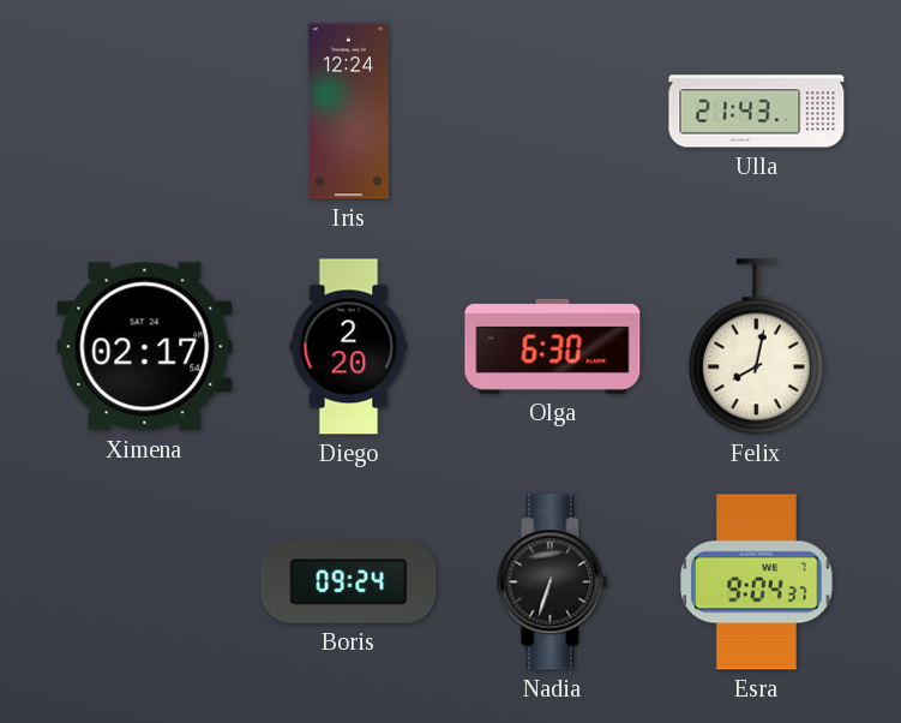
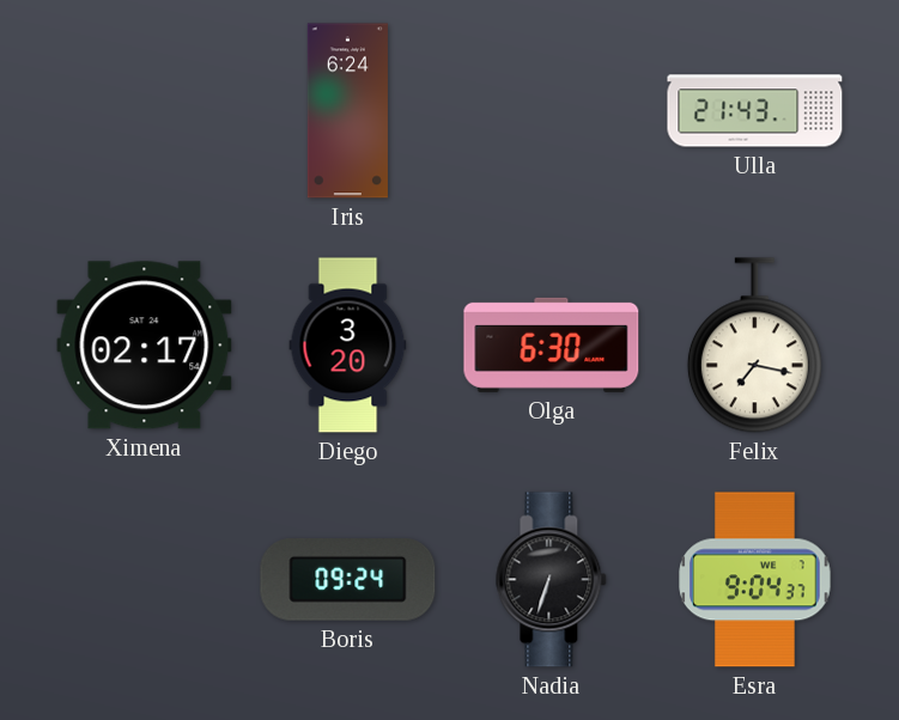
Iris: 12:24 -> 6:24 (347, 111)
Diego: 2:20 -> 3:20 (348, 346)
Felix: 8:02 -> 7:17 (754, 346)
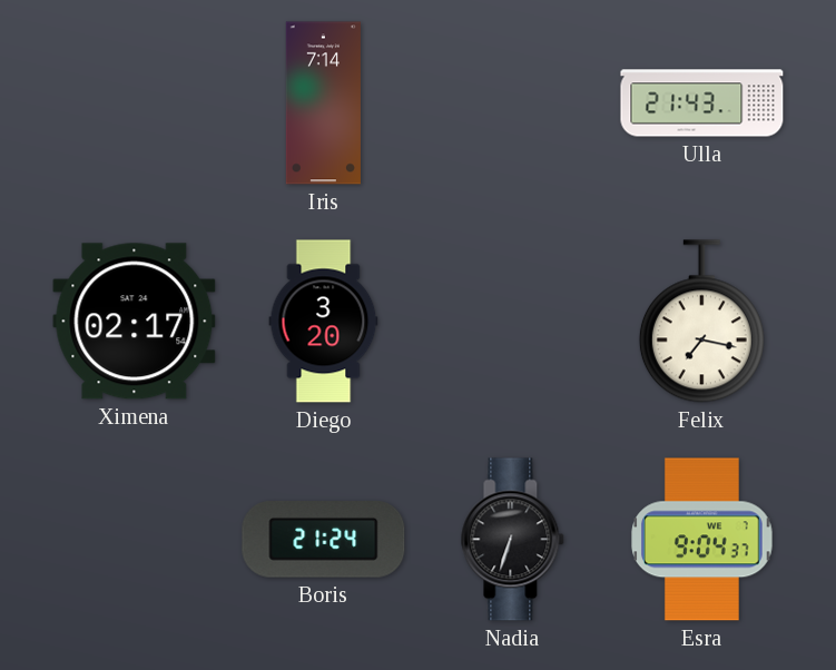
Iris: 6:24 -> 7:14 (323, 104)
Olga: 6:30 -> none (552, 344)
Boris: 09:24 -> 21:24 (324, 540)
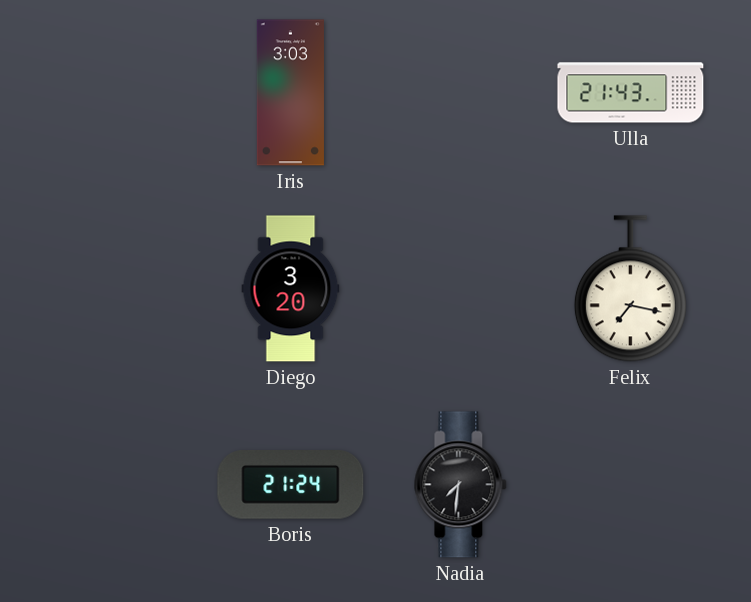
Iris: 7:14 -> 3:03 (290, 93)
Ximena: 02:17 -> none (135, 322)
Nadia: 6:33 -> 7:31 (461, 485)
Esra: 9:04 -> none (702, 540)
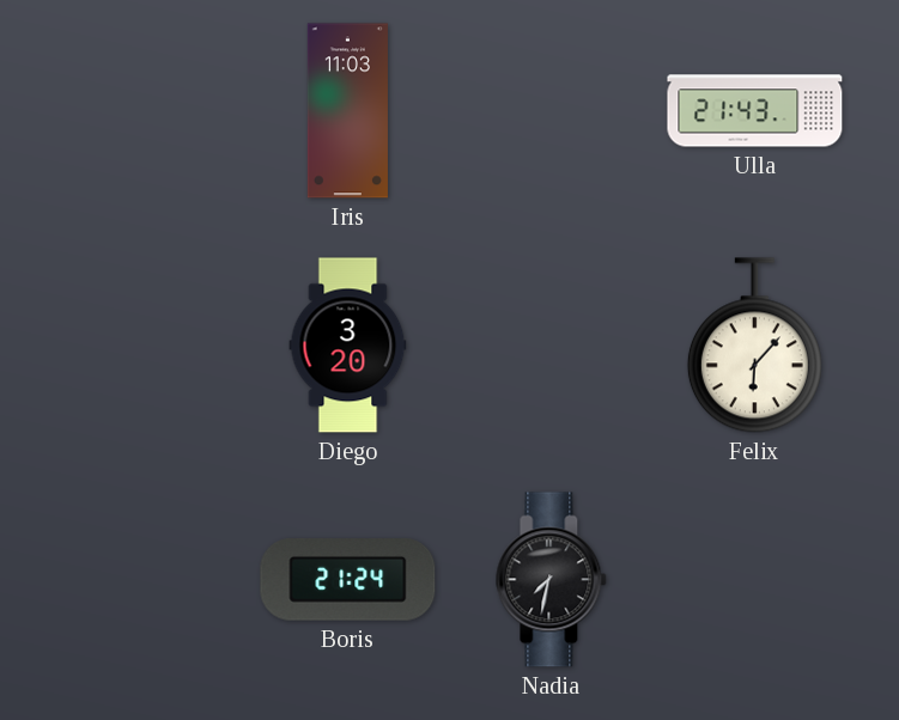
Iris: 3:03 -> 11:03 (347, 111)
Felix: 7:17 -> 6:07 (754, 346)
Nadia: 7:31 -> 7:32 (552, 580)
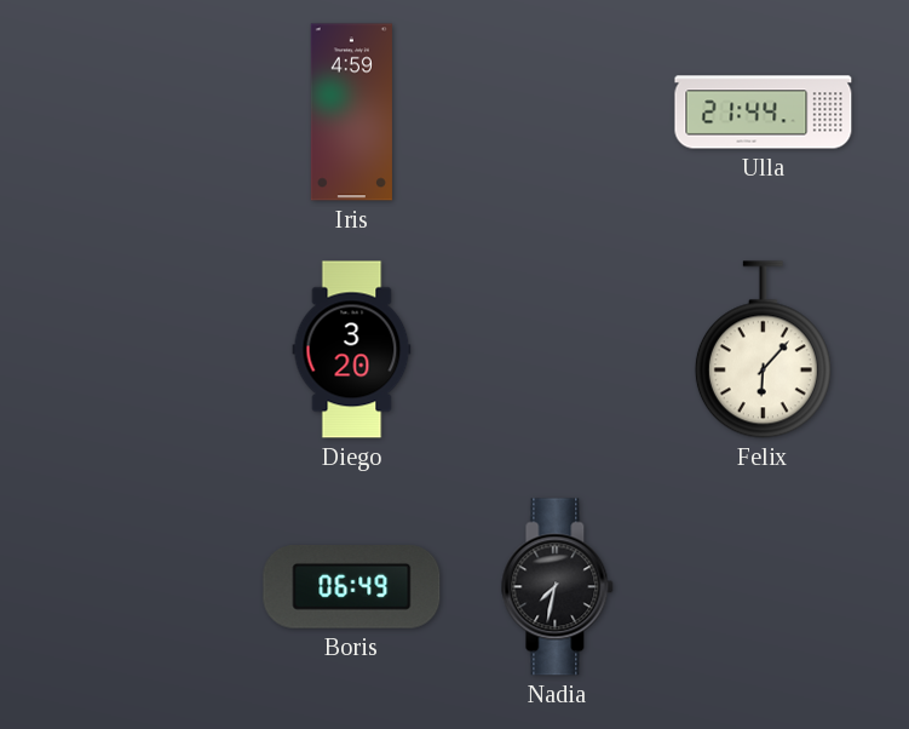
Iris: 11:03 -> 4:59 (351, 113)
Ulla: 21:43 -> 21:44 (764, 113)
Boris: 21:24 -> 06:49 (352, 587)
